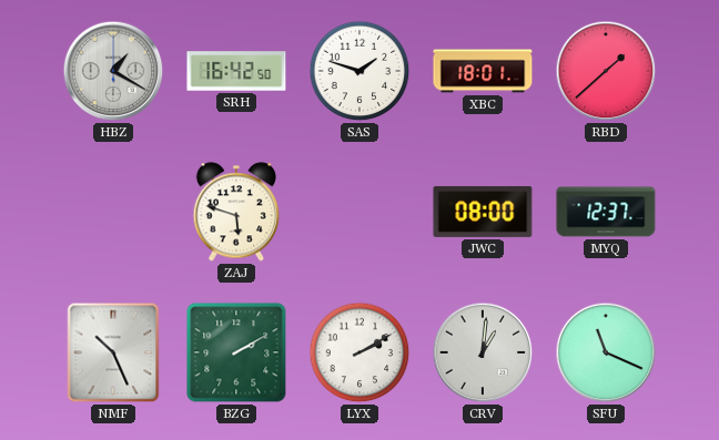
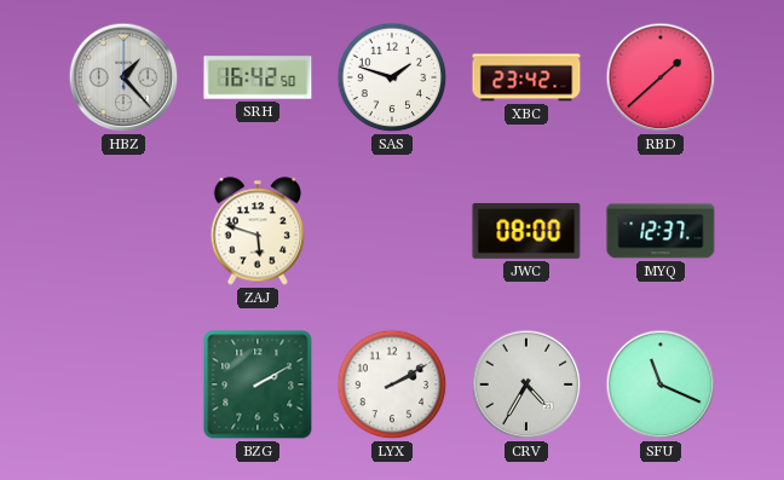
HBZ: 1:20 -> 1:23 (123, 77)
XBC: 18:01 -> 23:42 (526, 77)
NMF: 10:26 -> none (113, 352)
CRV: 1:01 -> 4:35 (526, 384)
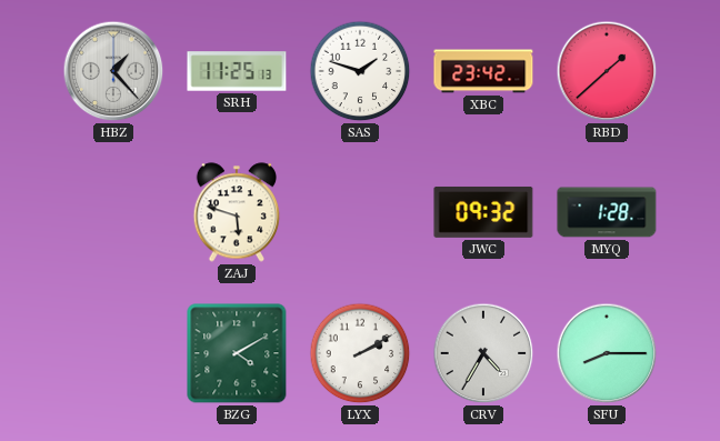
SRH: 16:42 -> 11:25 (237, 71)
JWC: 08:00 -> 09:32 (483, 212)
MYQ: 12:37 -> 1:28 (607, 212)
BZG: 2:10 -> 4:10 (237, 353)
SFU: 11:19 -> 8:15 (607, 353)
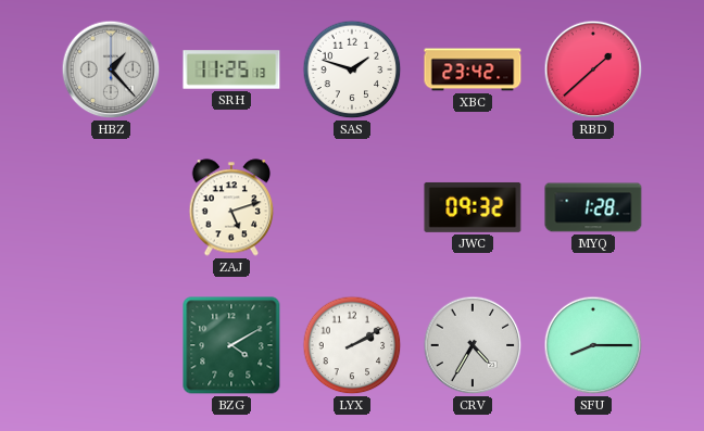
ZAJ: 5:48 -> 5:12 (231, 207)
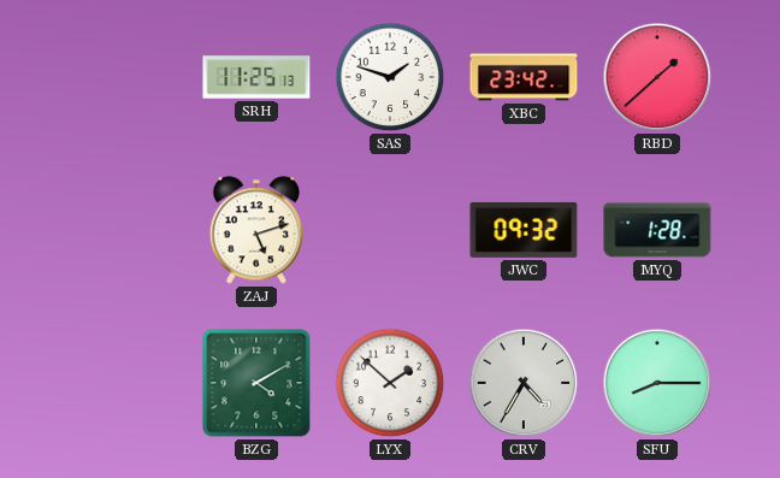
HBZ: 1:23 -> none (111, 69)
LYX: 2:10 -> 1:52 (390, 383)
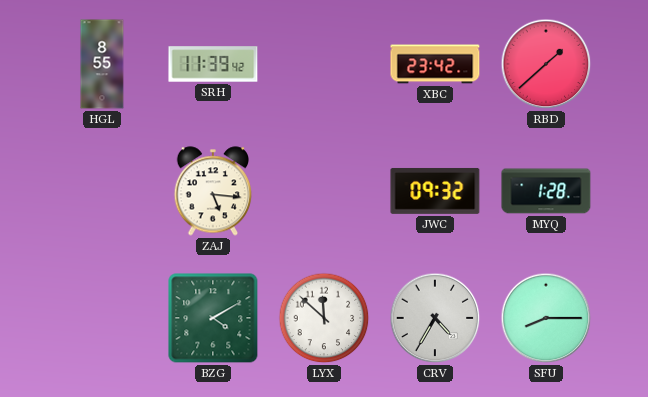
HGL: none -> 8:55 (102, 64)
SRH: 11:25 -> 11:39 (213, 64)
SAS: 1:48 -> none (390, 77)
ZAJ: 5:12 -> 5:16 (213, 191)
LYX: 1:52 -> 11:52 (324, 318)
